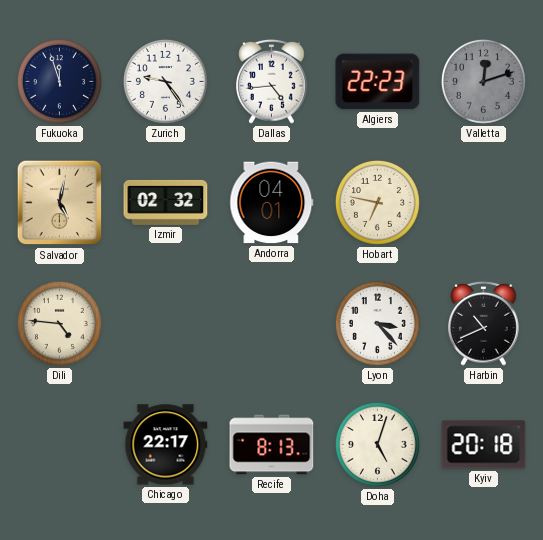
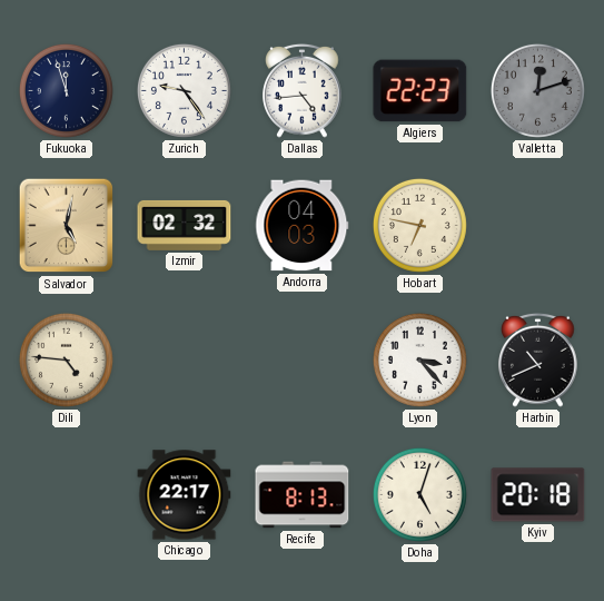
Andorra: 04:01 -> 04:03 (303, 226)
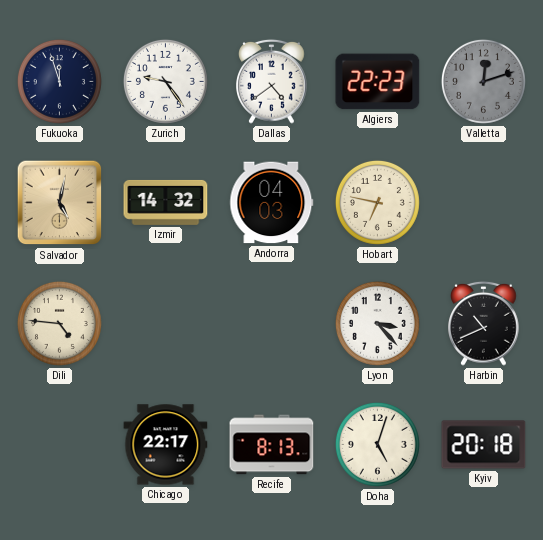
Dallas: 4:44 -> 4:39 (272, 81)
Izmir: 02:32 -> 14:32 (166, 202)
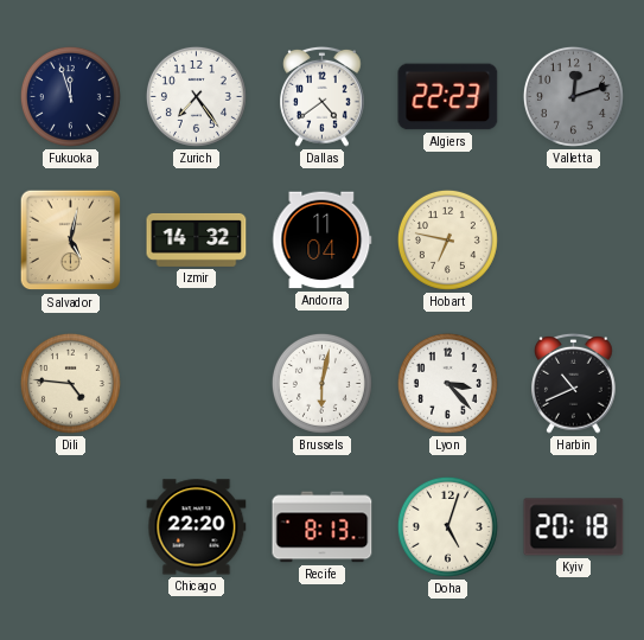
Zurich: 9:24 -> 7:24 (196, 96)
Andorra: 04:03 -> 11:04 (323, 241)
Brussels: none -> 6:02 (321, 383)
Chicago: 22:17 -> 22:20 (197, 527)
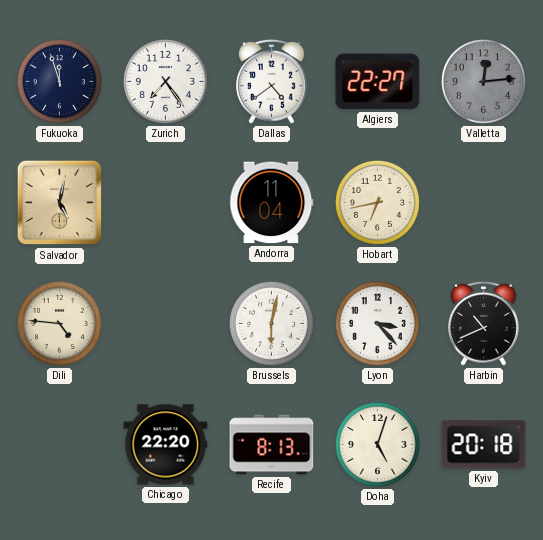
Algiers: 22:23 -> 22:27 (378, 82)
Valletta: 12:12 -> 12:14 (483, 81)
Izmir: 14:32 -> none (197, 239)
Hobart: 6:47 -> 6:43 (377, 202)
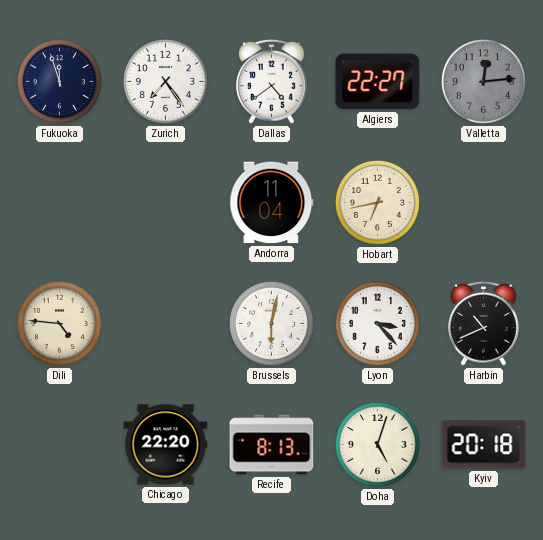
Salvador: 5:02 -> none (60, 203)
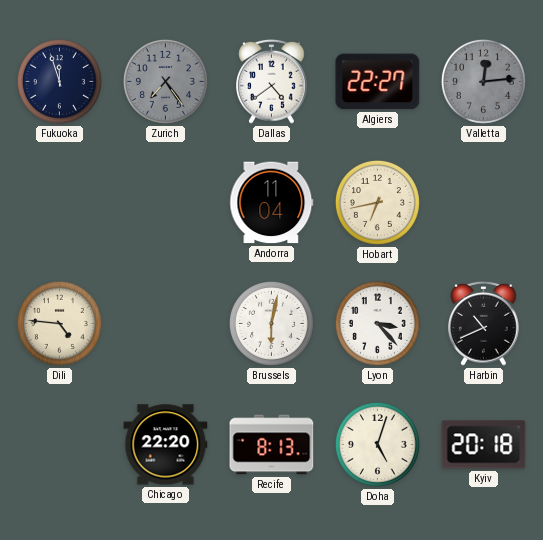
Zurich dial: white -> grey (165, 81)
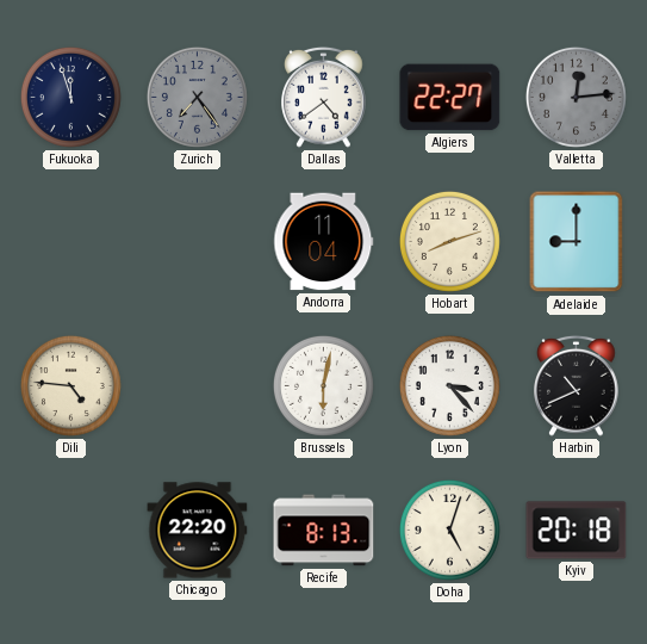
Hobart: 6:43 -> 8:12 (449, 241)
Adelaide: none -> 9:00 (577, 242)
